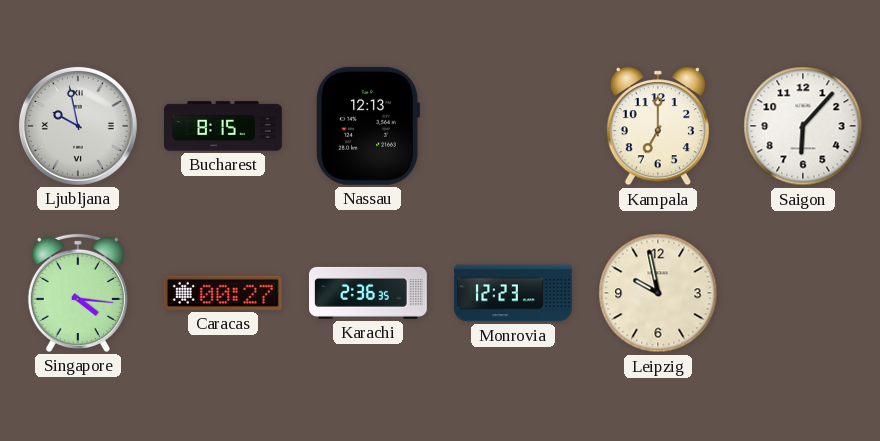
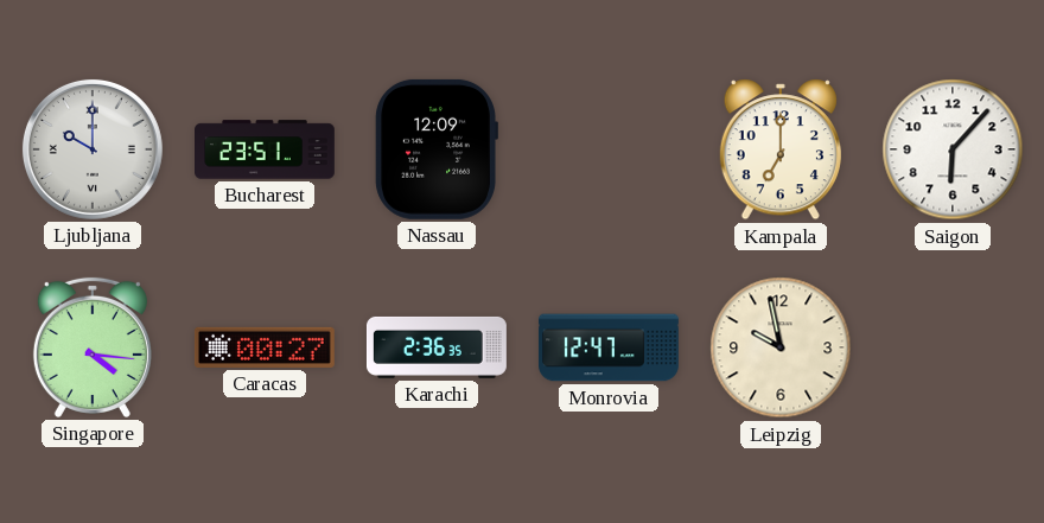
Ljubljana: 9:58 -> 10:00 (93, 149)
Bucharest: 8:15 -> 23:51 (266, 149)
Nassau: 12:13 -> 12:09 (437, 149)
Monrovia: 12:23 -> 12:47 (610, 347)
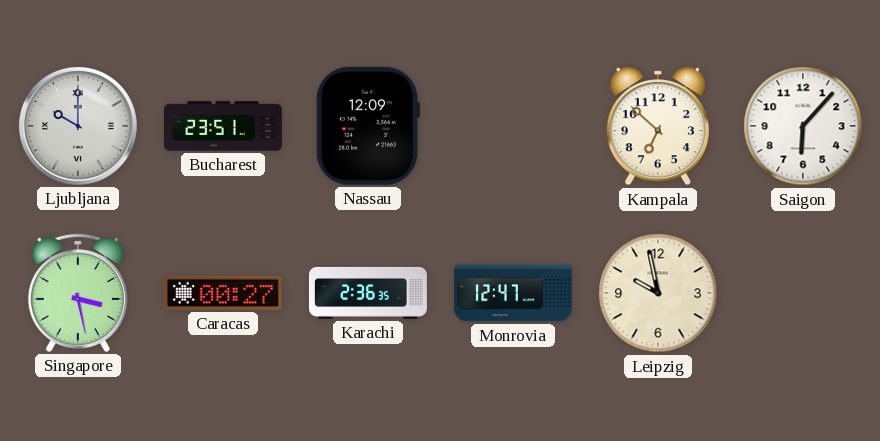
Kampala: 7:00 -> 6:52 (658, 126)
Singapore: 4:16 -> 3:28 (78, 293)
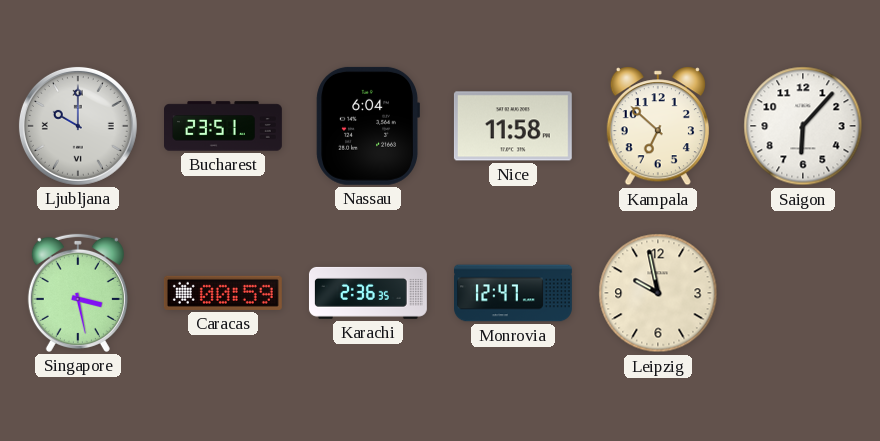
Nassau: 12:09 -> 6:04 (368, 126)
Nice: none -> 11:58 (513, 126)
Caracas: 00:27 -> 00:59 (223, 293)
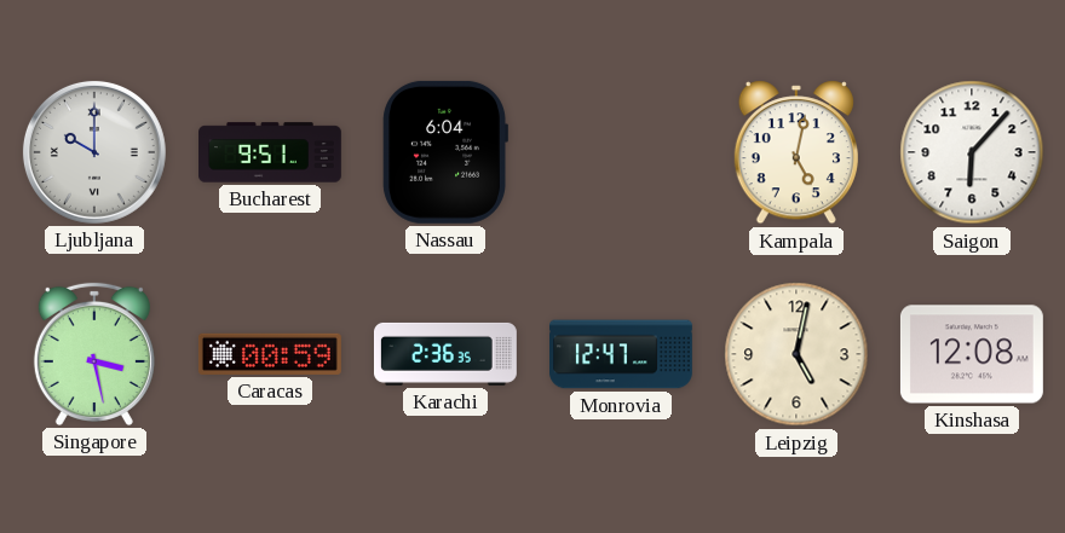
Bucharest: 23:51 -> 9:51 (271, 152)
Nice: 11:58 -> none (513, 126)
Kampala: 6:52 -> 5:02 (796, 152)
Leipzig: 9:58 -> 5:02 (796, 354)
Kinshasa: none -> 12:08 (972, 354)
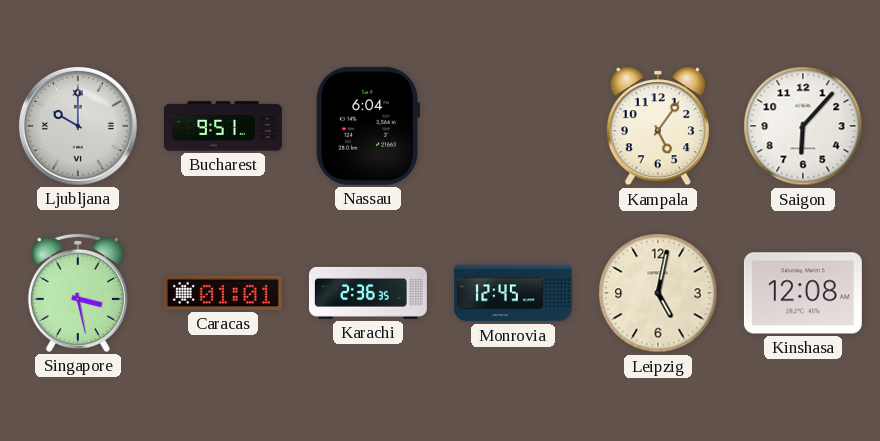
Kampala: 5:02 -> 5:06 (658, 126)
Caracas: 00:59 -> 01:01 (223, 293)
Monrovia: 12:47 -> 12:45 (514, 293)
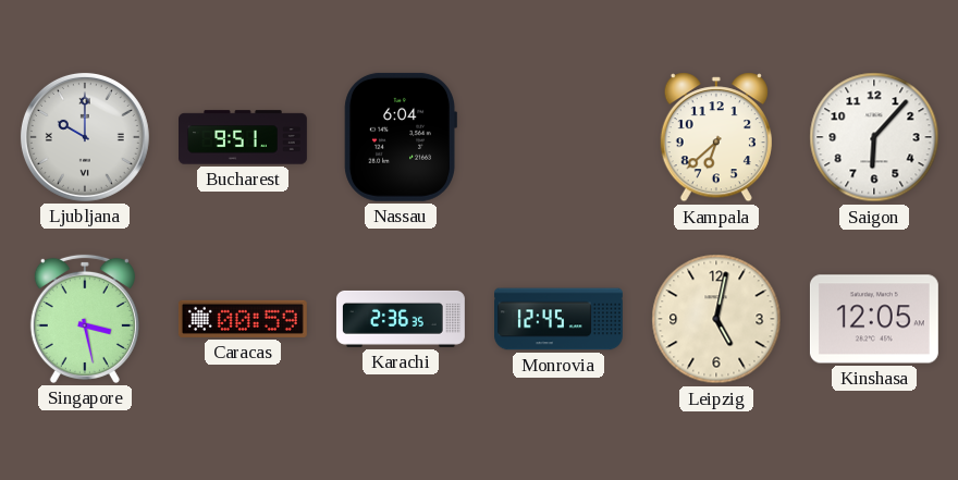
Kampala: 5:06 -> 6:38 (716, 137)
Caracas: 01:01 -> 00:59 (243, 319)
Kinshasa: 12:08 -> 12:05 (874, 319)
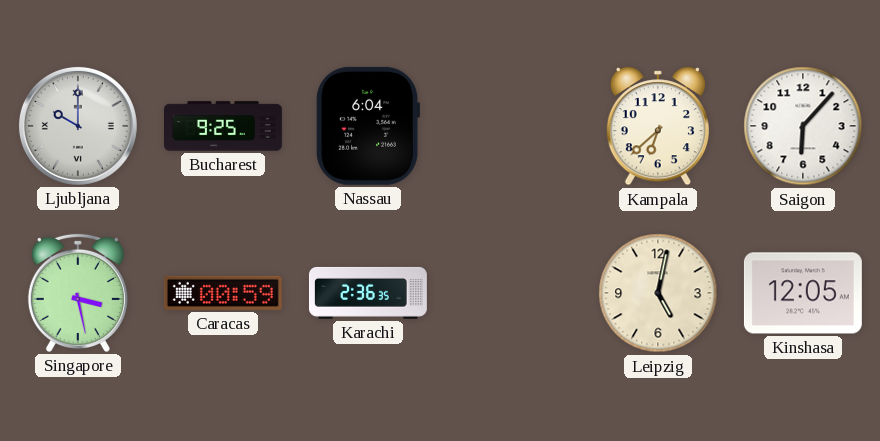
Bucharest: 9:51 -> 9:25 (224, 126)
Monrovia: 12:45 -> none (560, 319)
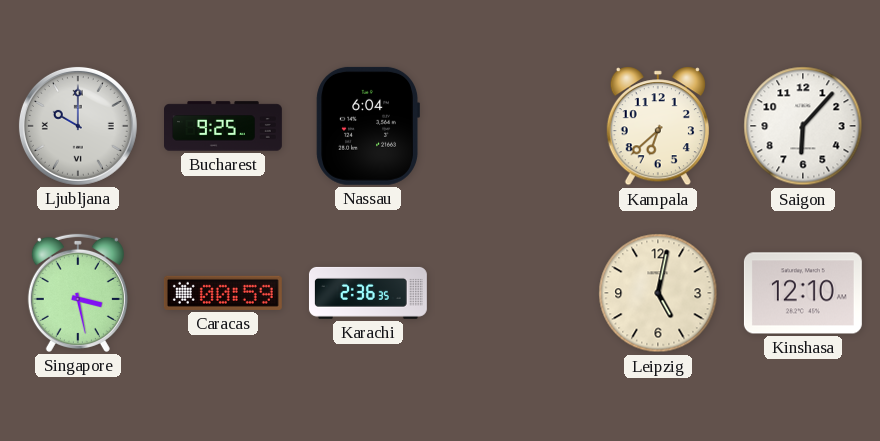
Kinshasa: 12:05 -> 12:10 (803, 293)
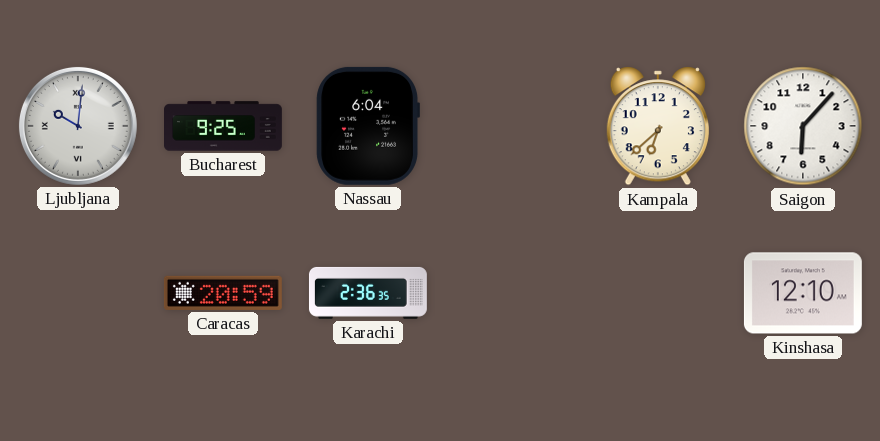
Ljubljana: 10:00 -> 10:01 (78, 126)
Singapore: 3:28 -> none (78, 293)
Caracas: 00:59 -> 20:59 (223, 293)
Leipzig: 5:02 -> none (658, 293)
